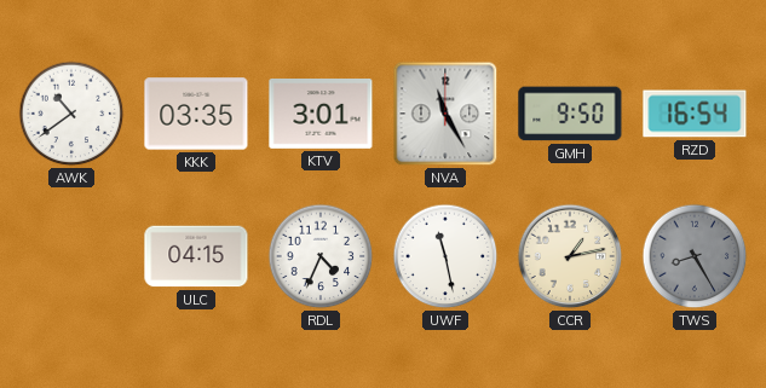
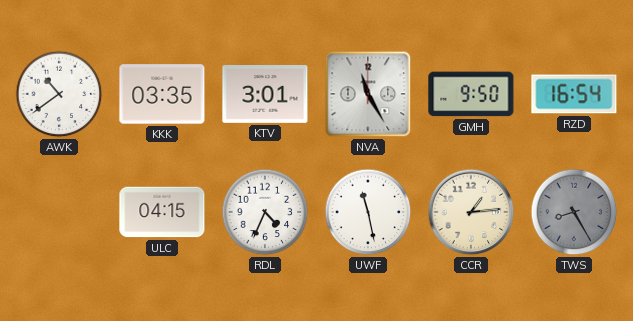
CCR: 1:13 -> 1:14 (471, 212)
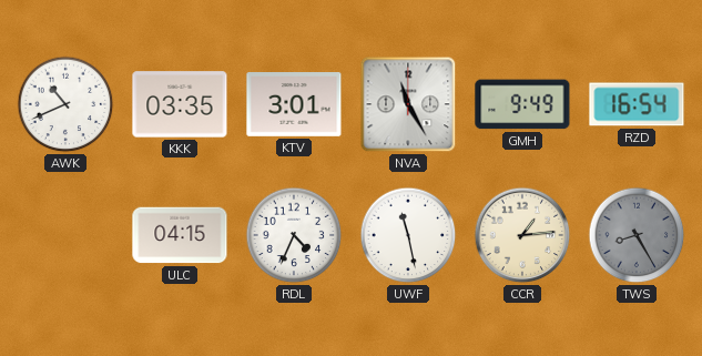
AWK: 10:39 -> 10:41 (65, 104)
GMH: 9:50 -> 9:49 (522, 104)
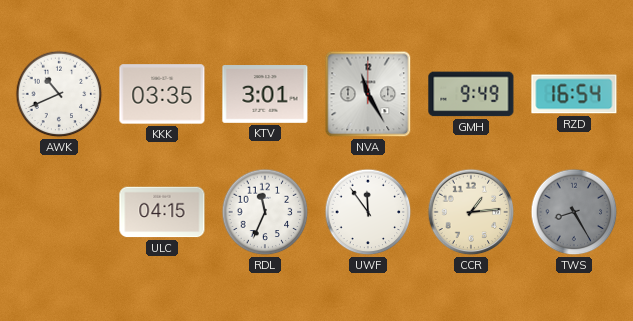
RDL: 4:34 -> 11:34 (265, 212)
UWF: 11:28 -> 11:54 (368, 212)
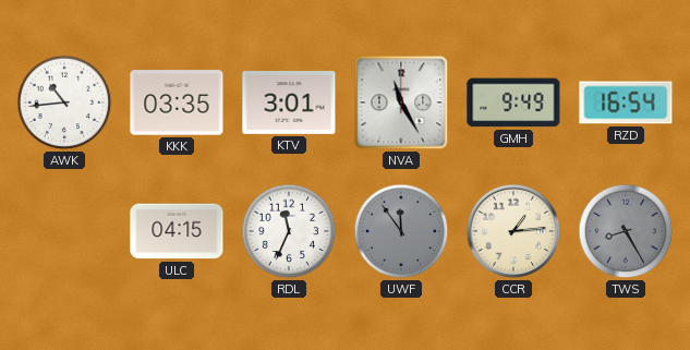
AWK: 10:41 -> 10:44 (64, 102)
UWF dial: white -> grey (401, 231)
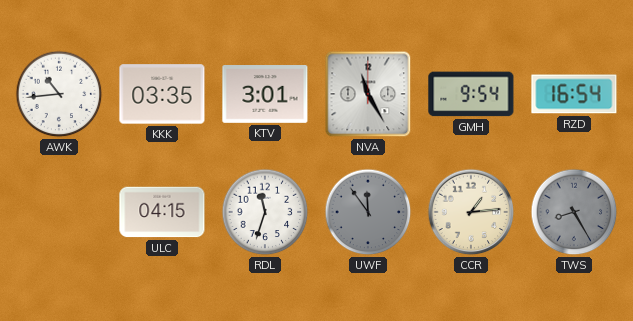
GMH: 9:49 -> 9:54 (471, 94)
RDL: 11:34 -> 11:33 (265, 212)
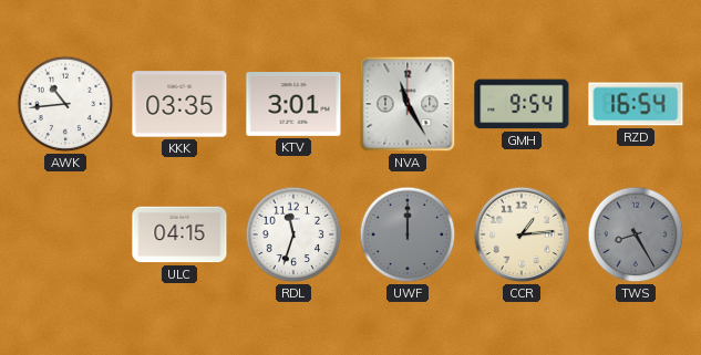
UWF: 11:54 -> 12:00 (408, 234)
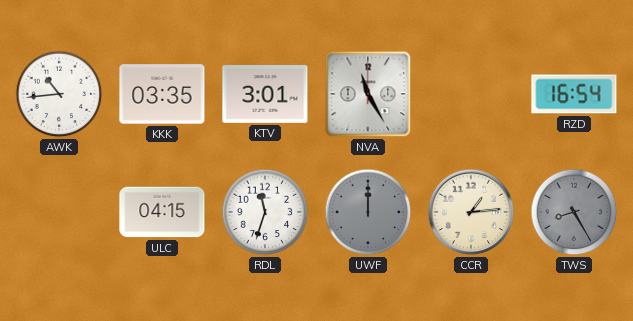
GMH: 9:54 -> none (522, 104)
